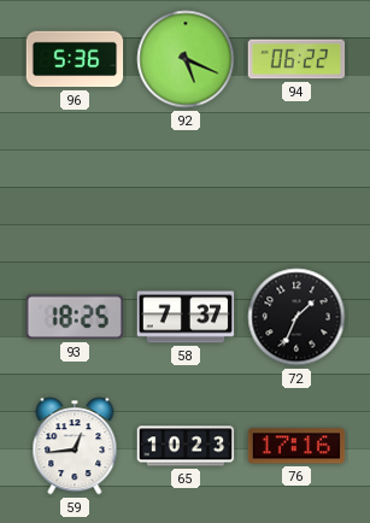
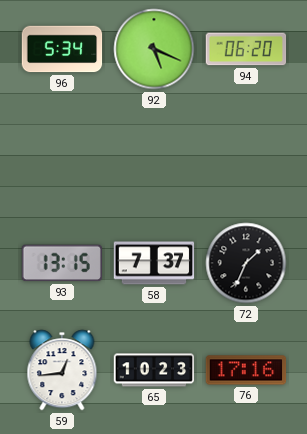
96: 5:36 -> 5:34 (62, 49)
94: 06:22 -> 06:20 (246, 49)
93: 18:25 -> 13:15 (61, 263)
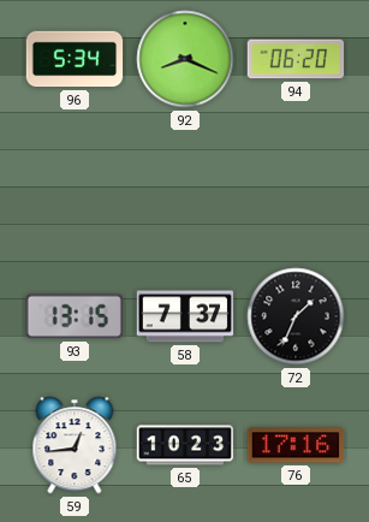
92: 5:19 -> 8:19 (185, 59)
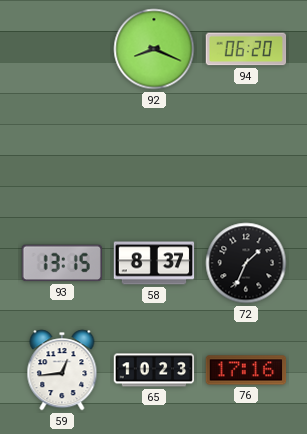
96: 5:34 -> none (75, 59)
58: 7:37 -> 8:37 (154, 263)
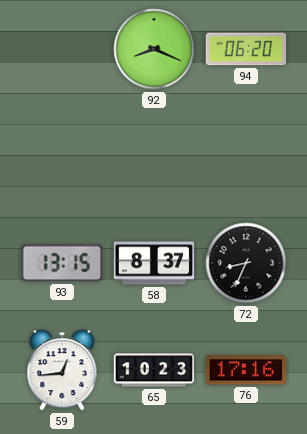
72: 1:34 -> 8:34 (246, 263)
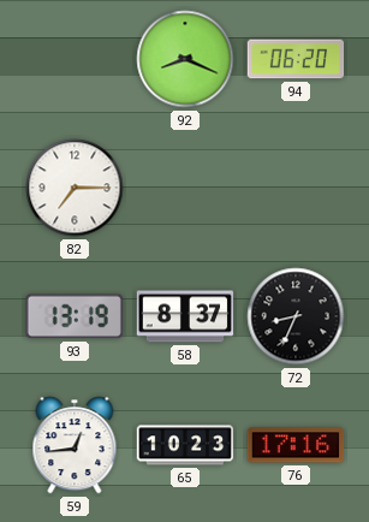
82: none -> 7:15 (75, 188)
93: 13:15 -> 13:19 (73, 316)
